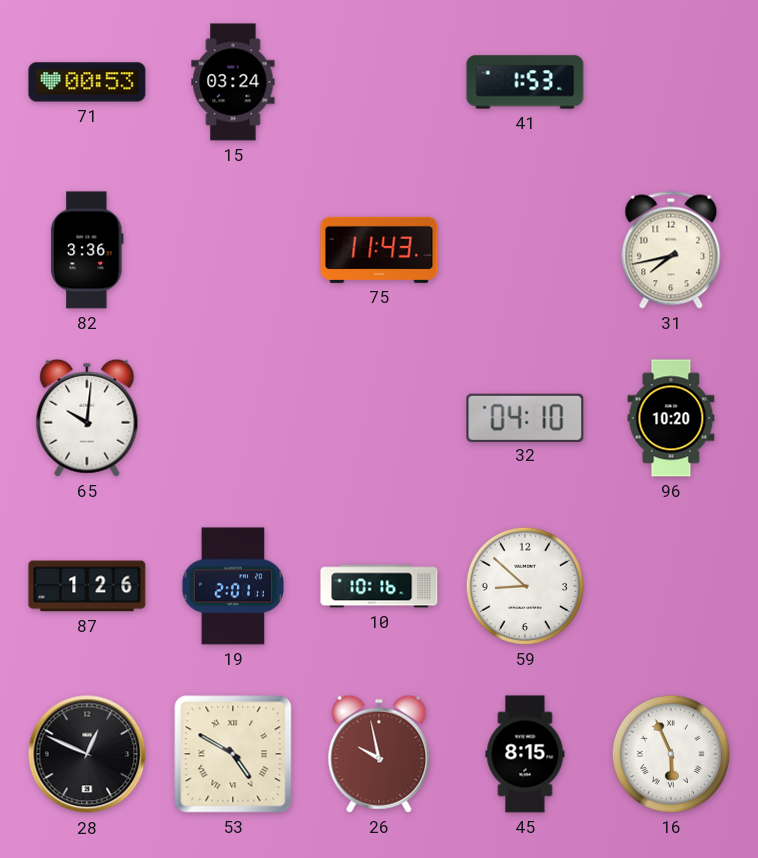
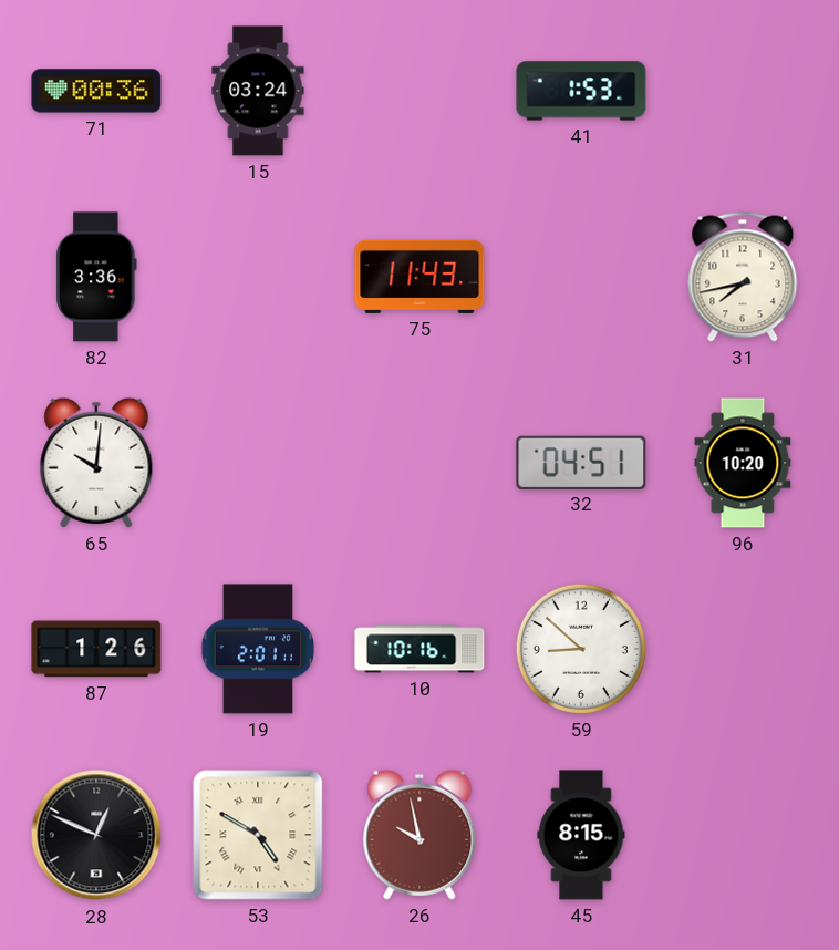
71: 00:53 -> 00:36 (96, 91)
32: 04:10 -> 04:51 (581, 462)
16: 5:56 -> none (671, 754)
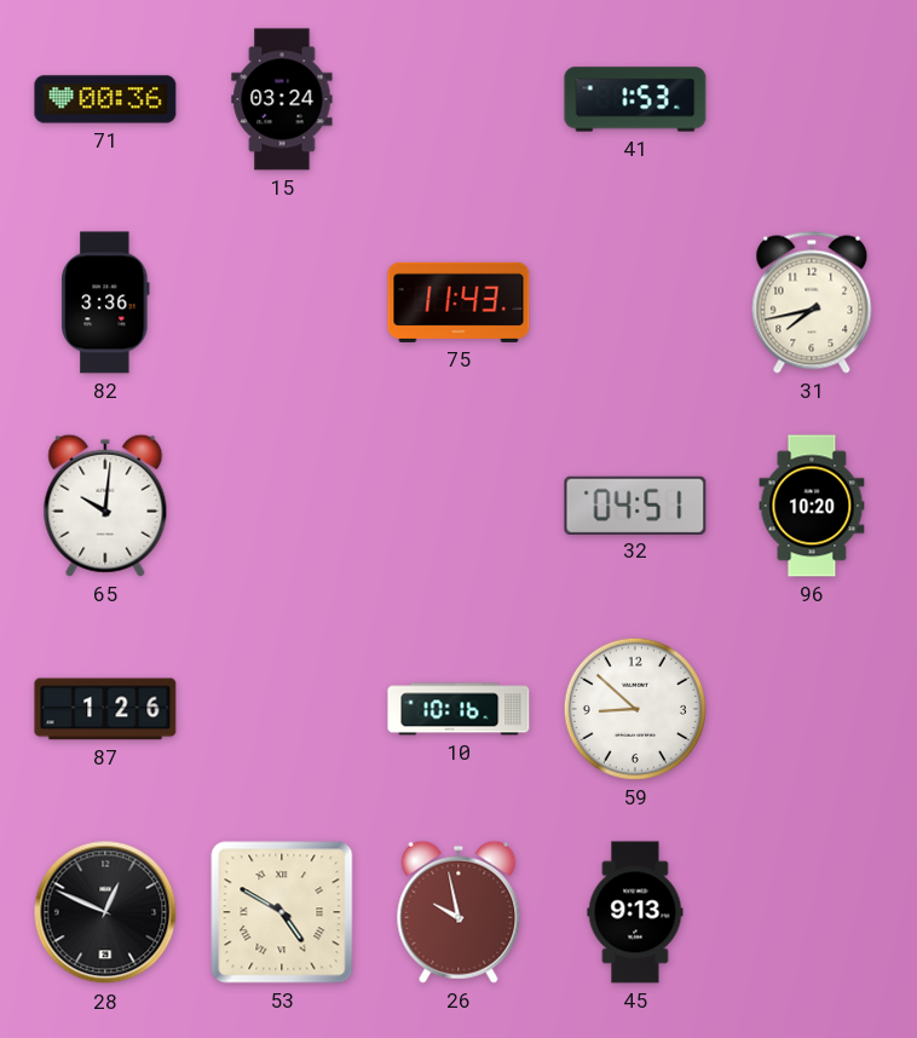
19: 2:01 -> none (257, 649)
45: 8:15 -> 9:13 (635, 912)
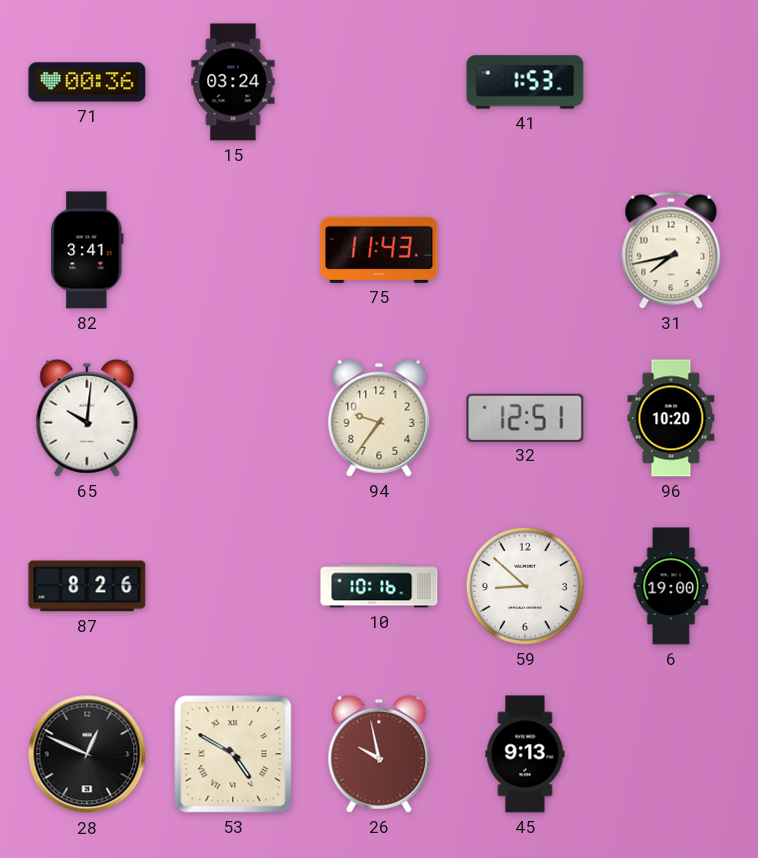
82: 3:36 -> 3:41 (87, 250)
94: none -> 9:36 (379, 418)
32: 04:51 -> 12:51 (525, 417)
87: 1:26 -> 8:26 (87, 586)
6: none -> 19:00 (671, 586)
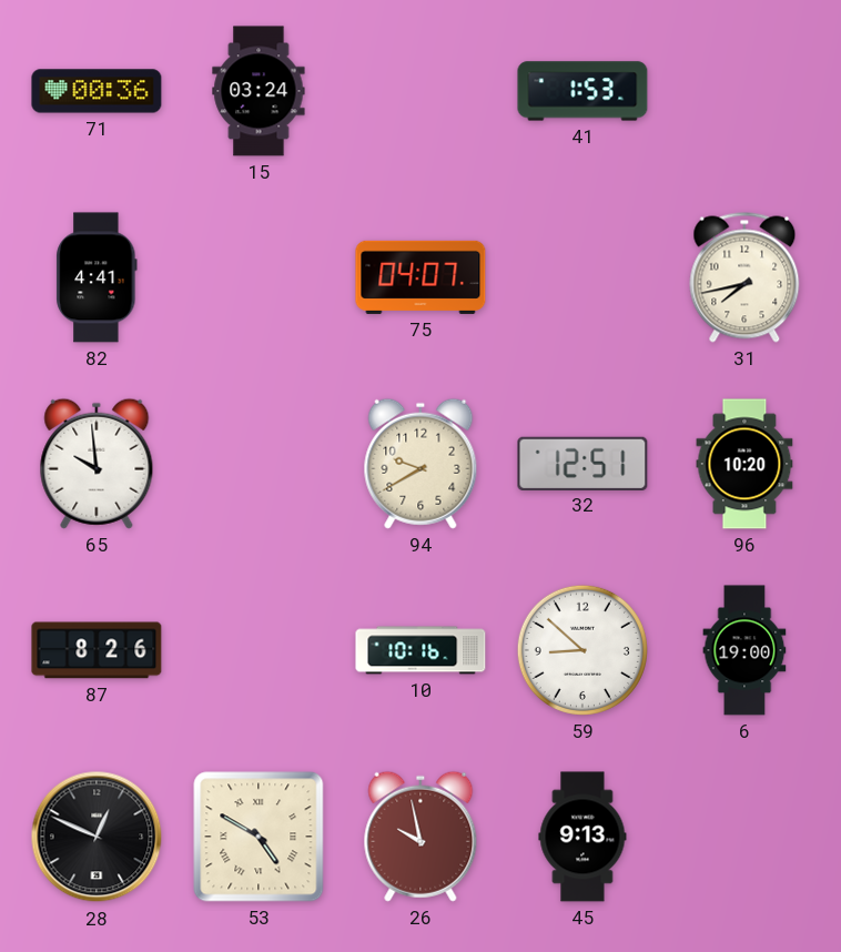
82: 3:41 -> 4:41 (97, 277)
75: 11:43 -> 04:07 (420, 277)
65: 10:01 -> 9:59 (97, 464)
94: 9:36 -> 9:40 (420, 464)
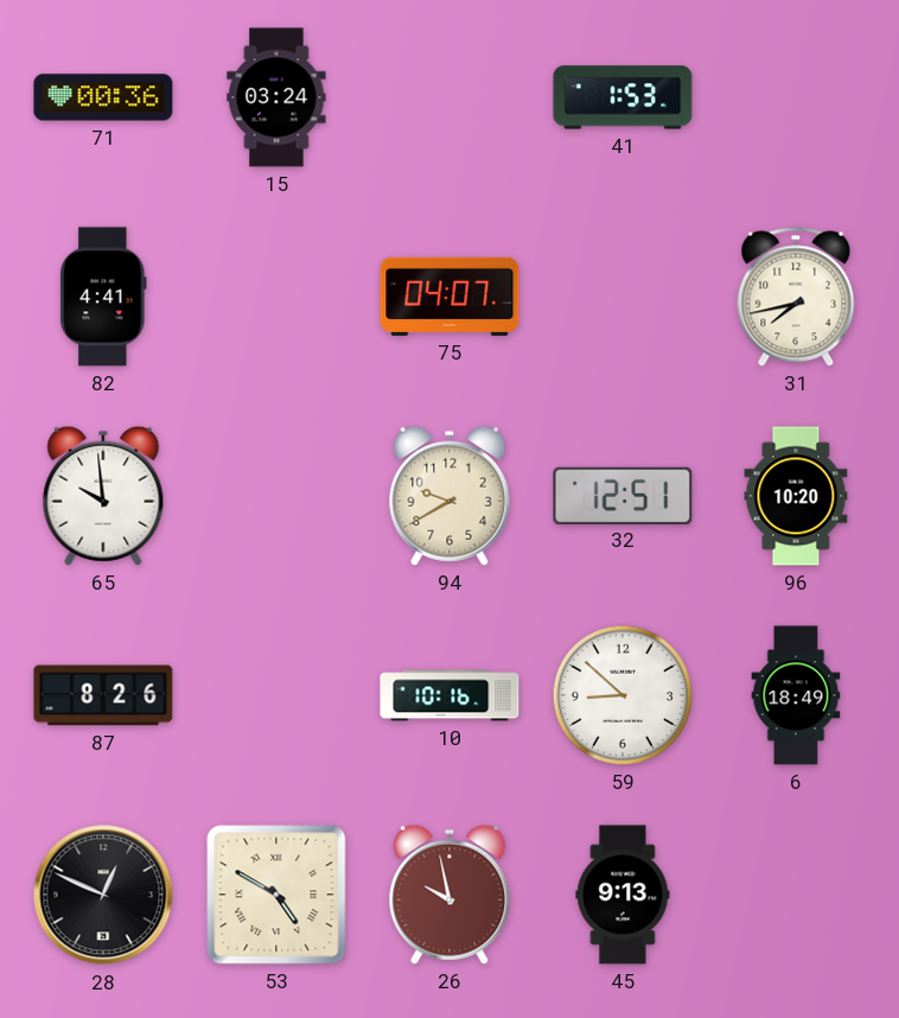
6: 19:00 -> 18:49 (796, 695)
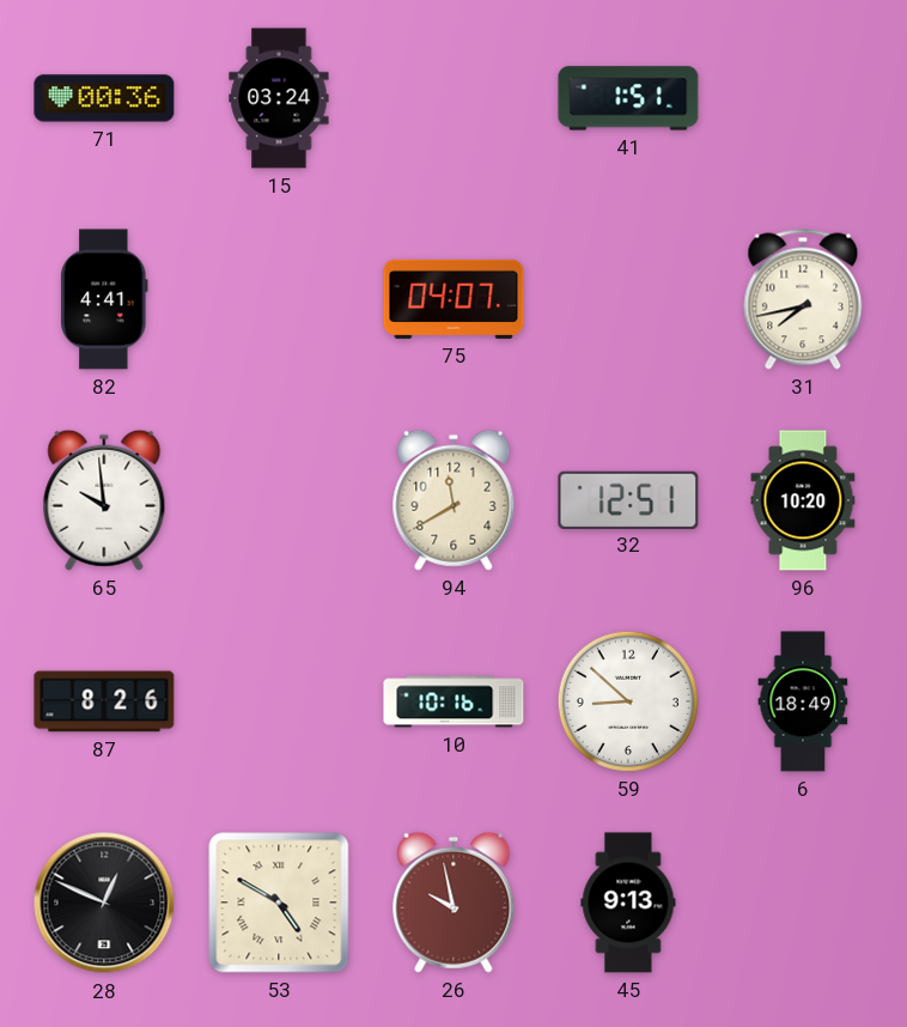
41: 1:53 -> 1:51 (628, 98)
94: 9:40 -> 11:40 (453, 500)
